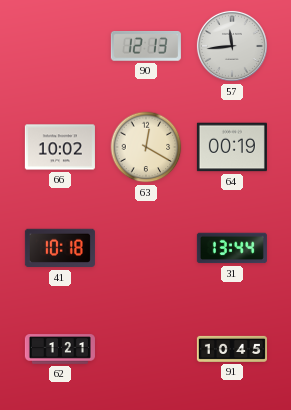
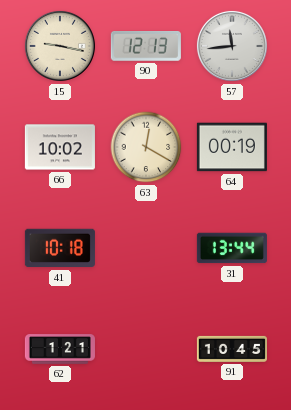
15: none -> 9:17 (60, 46)
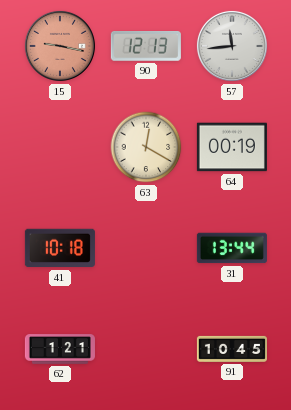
15 dial: cream -> salmon (60, 46)
66: 10:02 -> none (60, 147)
